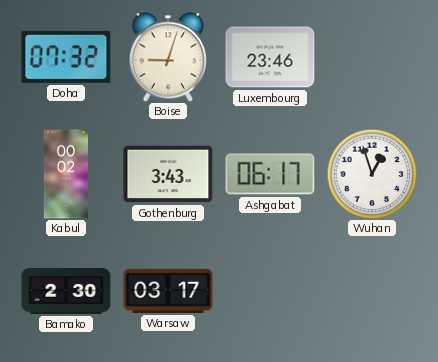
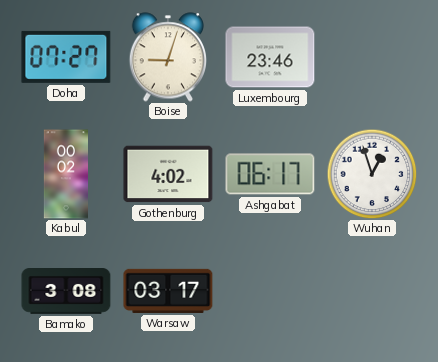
Doha: 07:32 -> 07:27 (66, 57)
Gothenburg: 3:43 -> 4:02 (168, 174)
Bamako: 2:30 -> 3:08 (66, 292)
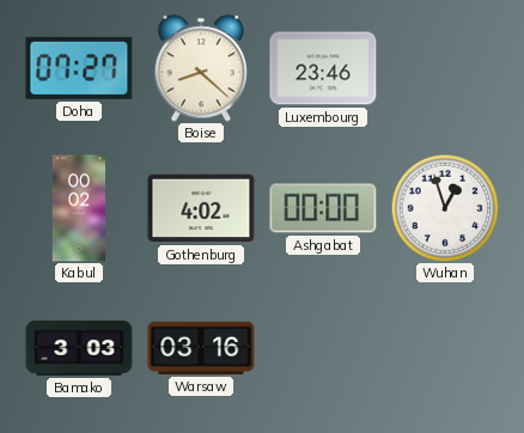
Boise: 9:03 -> 8:22 (200, 68)
Ashgabat: 06:17 -> 00:00 (323, 208)
Bamako: 3:08 -> 3:03 (79, 349)
Warsaw: 03:17 -> 03:16 (201, 348)
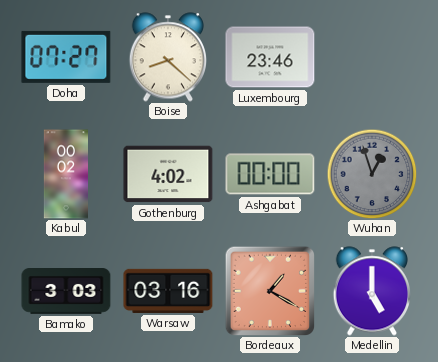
Wuhan dial: white -> grey (372, 174)
Bordeaux: none -> 1:20 (270, 291)
Medellin: none -> 5:00 (371, 291)
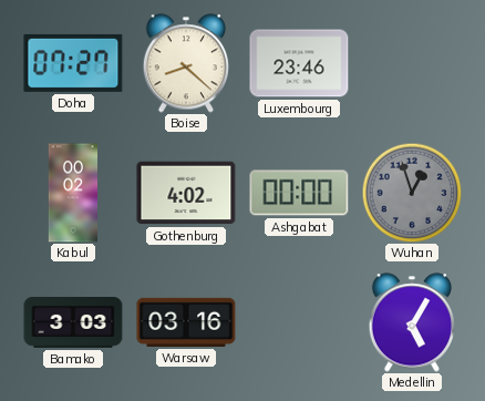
Bordeaux: 1:20 -> none (270, 291)
Medellin: 5:00 -> 5:05 (411, 322)
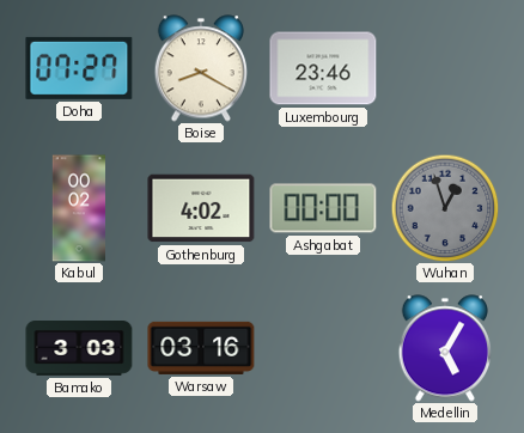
Boise: 8:22 -> 8:20 (200, 68)
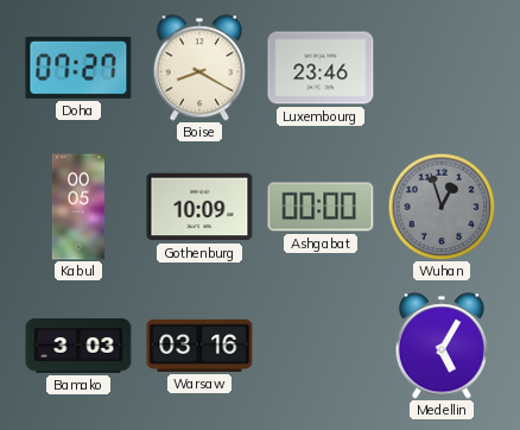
Kabul: 00:02 -> 00:05 (77, 207)
Gothenburg: 4:02 -> 10:09 (199, 207)
